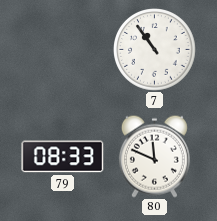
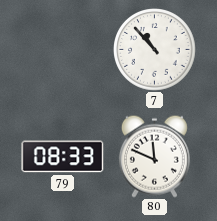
7: 10:54 -> 10:53 (155, 50)
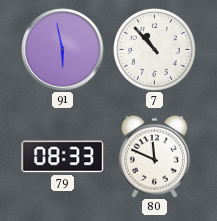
91: none -> 5:58 (63, 50)
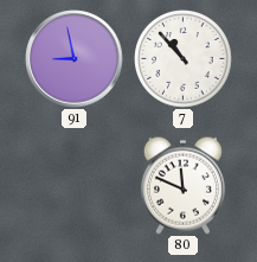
91: 5:58 -> 8:58 (75, 59)
79: 08:33 -> none (63, 157)
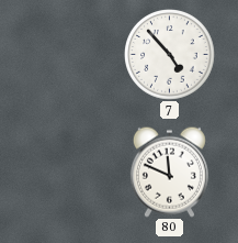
91: 8:58 -> none (75, 59)
7: 10:53 -> 4:53 (170, 55)
